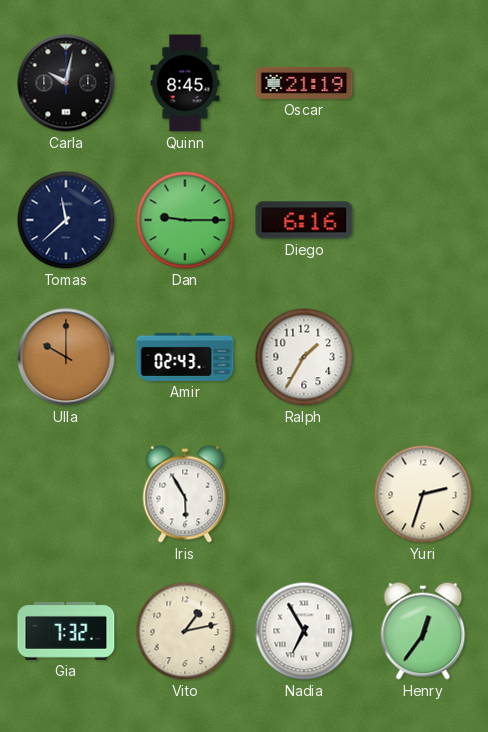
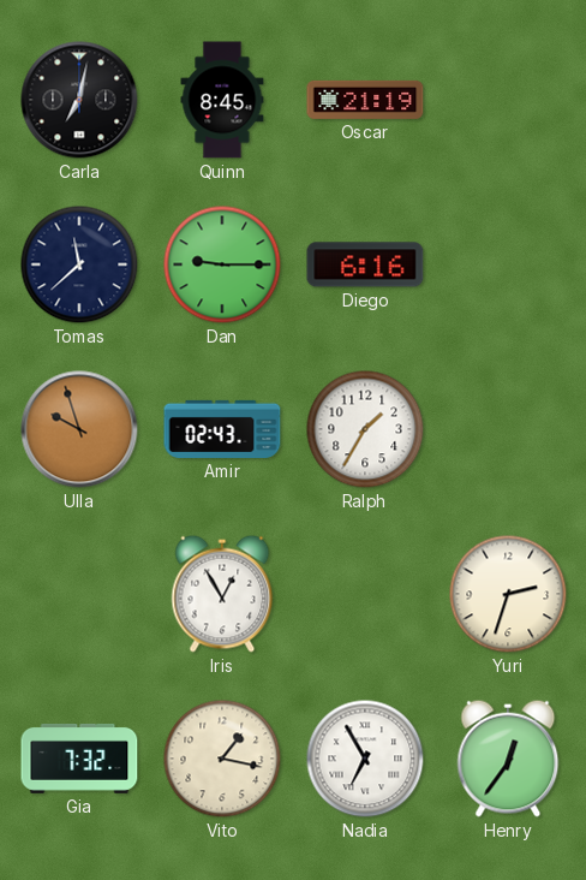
Carla: 10:02 -> 7:02 (79, 100)
Ulla: 10:00 -> 9:57 (79, 429)
Iris: 5:55 -> 12:55 (222, 594)
Vito: 1:13 -> 1:17 (222, 759)
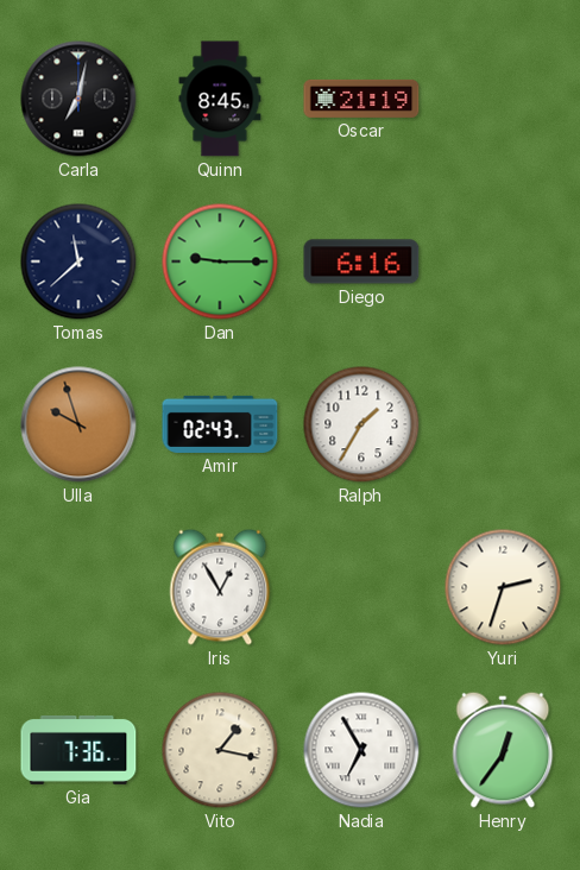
Gia: 7:32 -> 7:36 (78, 750)
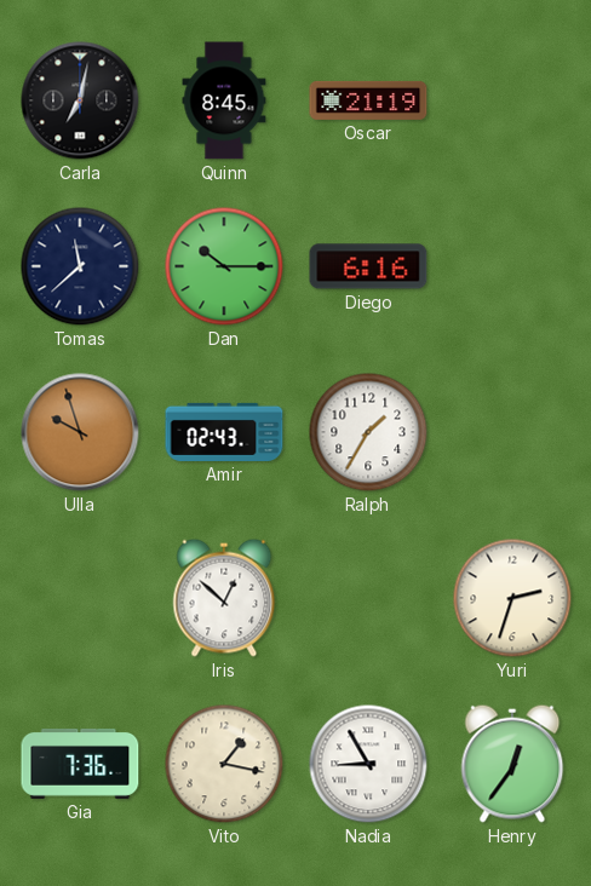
Dan: 9:15 -> 10:15 (224, 266)
Iris: 12:55 -> 12:52 (224, 598)
Nadia: 6:55 -> 8:55 (368, 764)
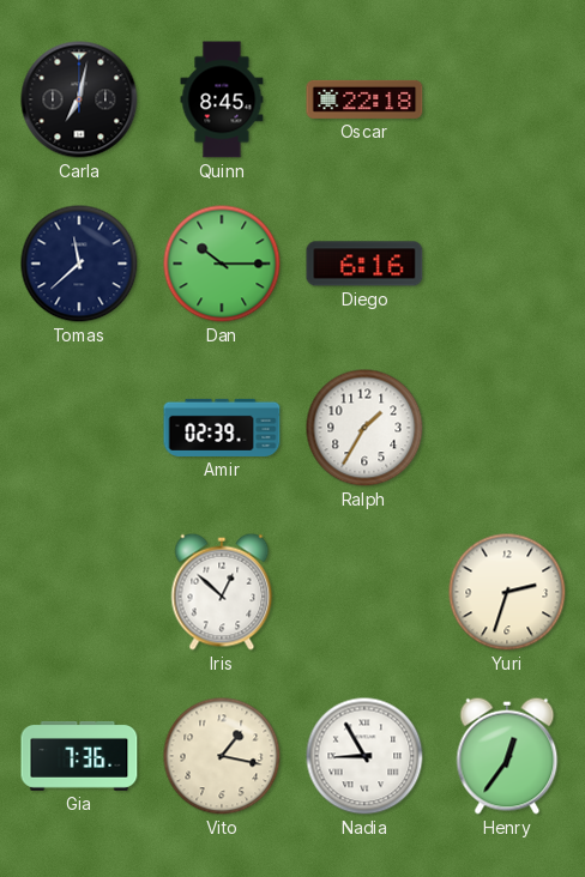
Oscar: 21:19 -> 22:18 (364, 99)
Ulla: 9:57 -> none (80, 432)
Amir: 02:43 -> 02:39 (222, 428)
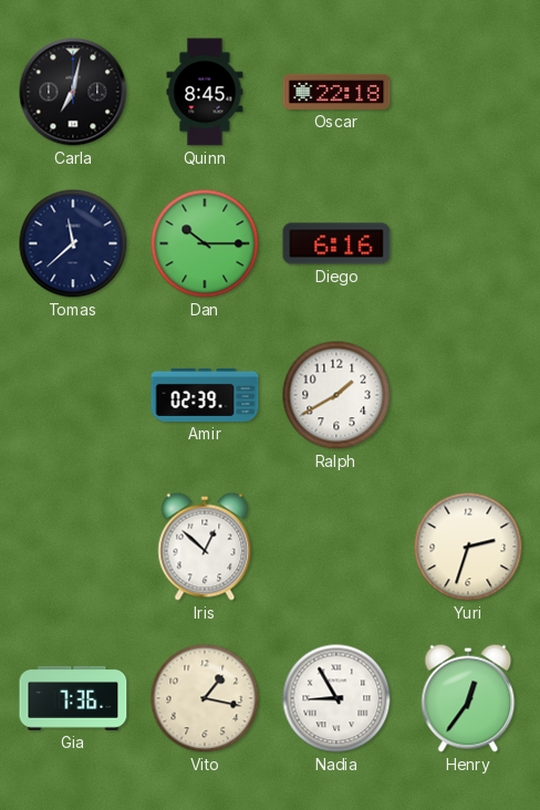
Ralph: 1:35 -> 1:40 (336, 395)
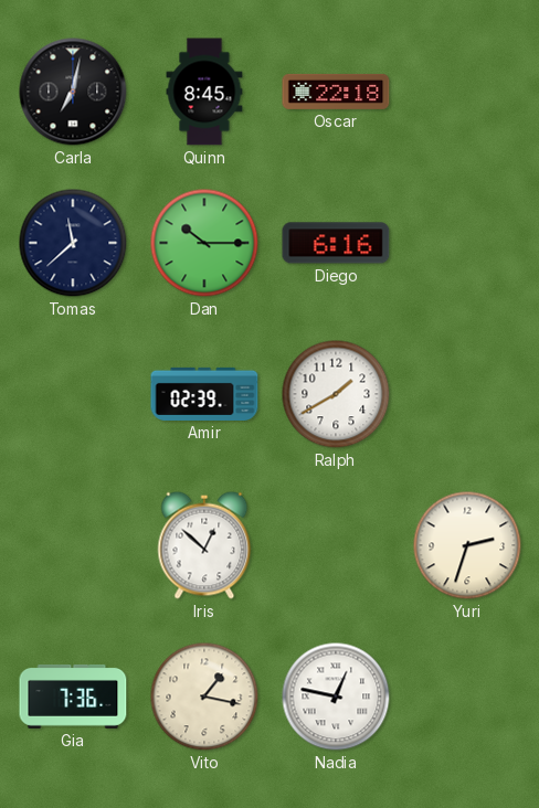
Nadia: 8:55 -> 12:47 (336, 697)
Henry: 12:36 -> none (468, 698)
